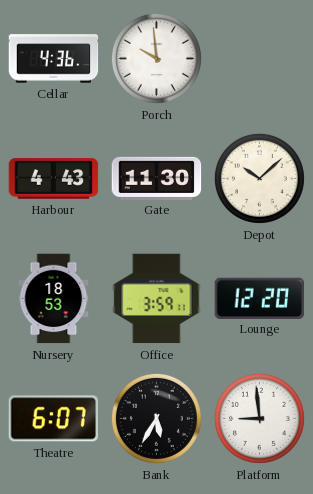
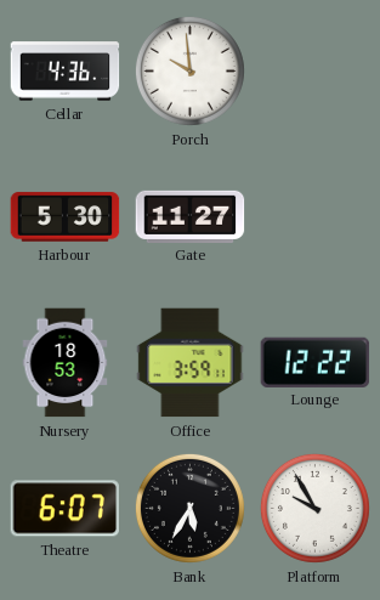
Harbour: 4:43 -> 5:30 (66, 217)
Gate: 11:30 -> 11:27 (191, 216)
Depot: 10:08 -> none (259, 178)
Lounge: 12:20 -> 12:22 (316, 362)
Platform: 8:59 -> 9:55 (314, 508)
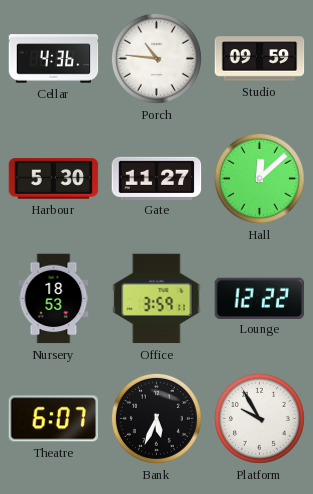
Porch: 9:59 -> 10:46 (156, 58)
Studio: none -> 09:59 (260, 59)
Hall: none -> 12:08 (259, 178)
Bank: 5:35 -> 5:34 (156, 418)
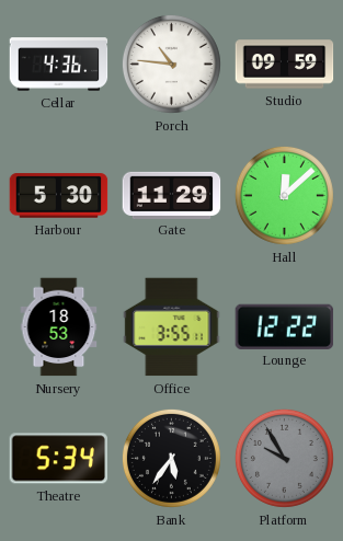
Gate: 11:27 -> 11:29 (172, 195)
Office: 3:59 -> 3:55 (172, 327)
Theatre: 6:07 -> 5:34 (58, 459)
Bank: 5:34 -> 5:36 (171, 458)
Platform dial: white -> grey (284, 458)
